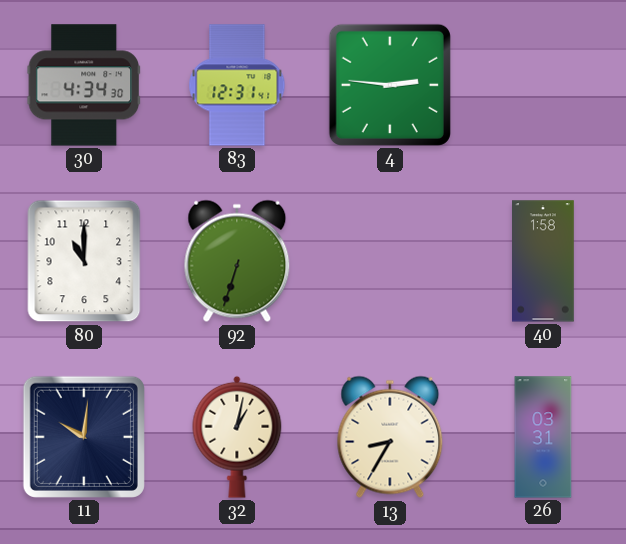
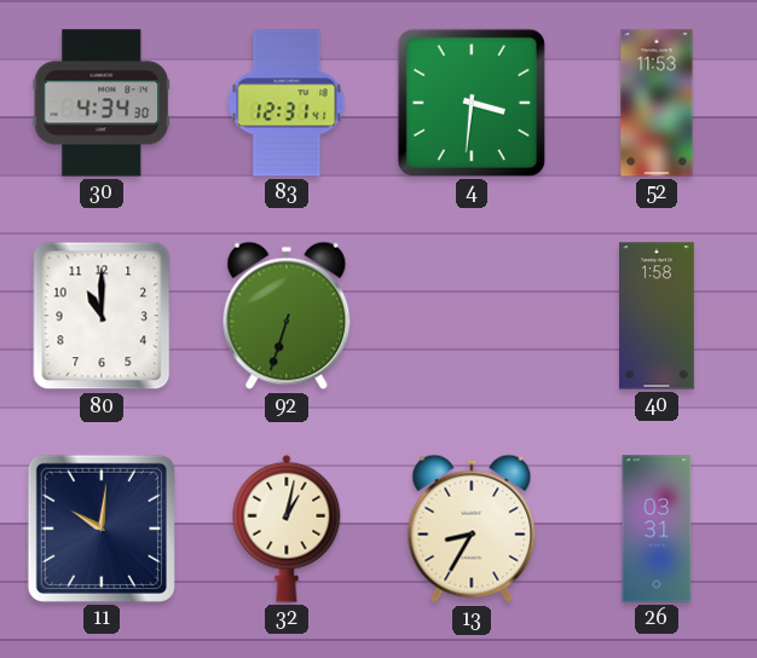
4: 2:46 -> 3:31 (472, 103)
52: none -> 11:53 (657, 103)
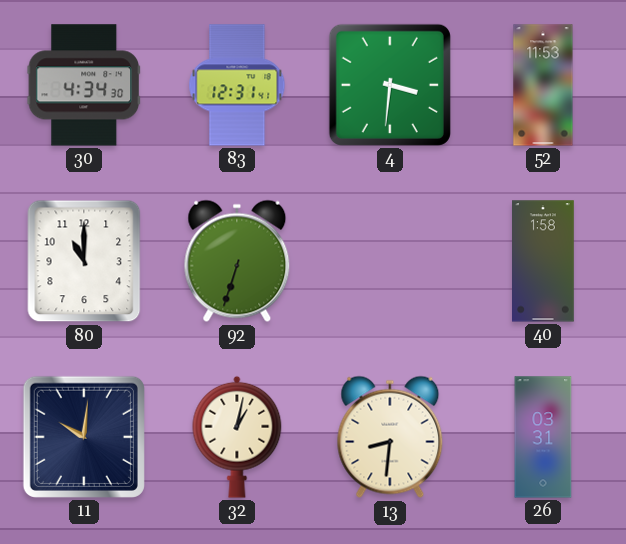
13: 8:35 -> 8:31 (390, 437)
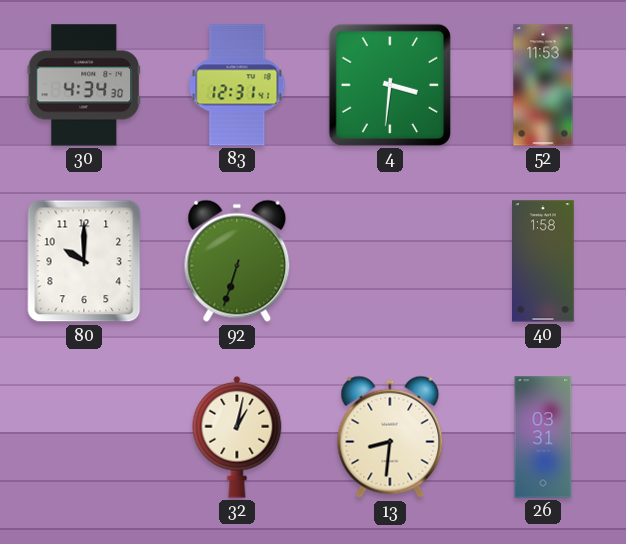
80: 11:00 -> 10:00 (84, 261)
11: 10:01 -> none (84, 437)
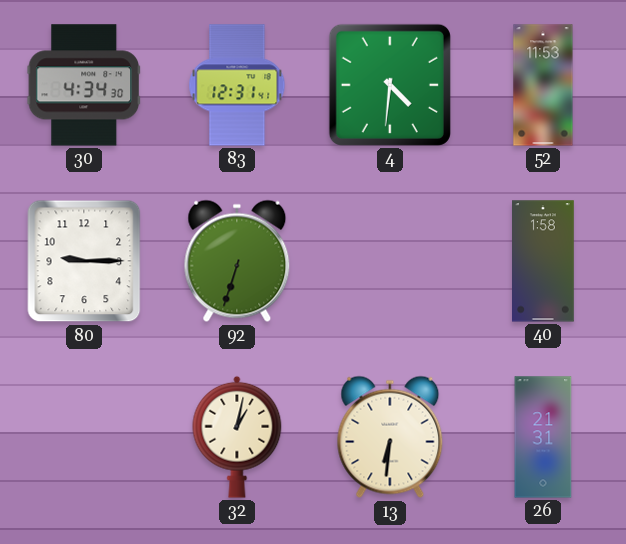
4: 3:31 -> 4:31 (390, 85)
80: 10:00 -> 9:15 (84, 261)
13: 8:31 -> 6:31 (390, 437)
26: 03:31 -> 21:31 (543, 437)
